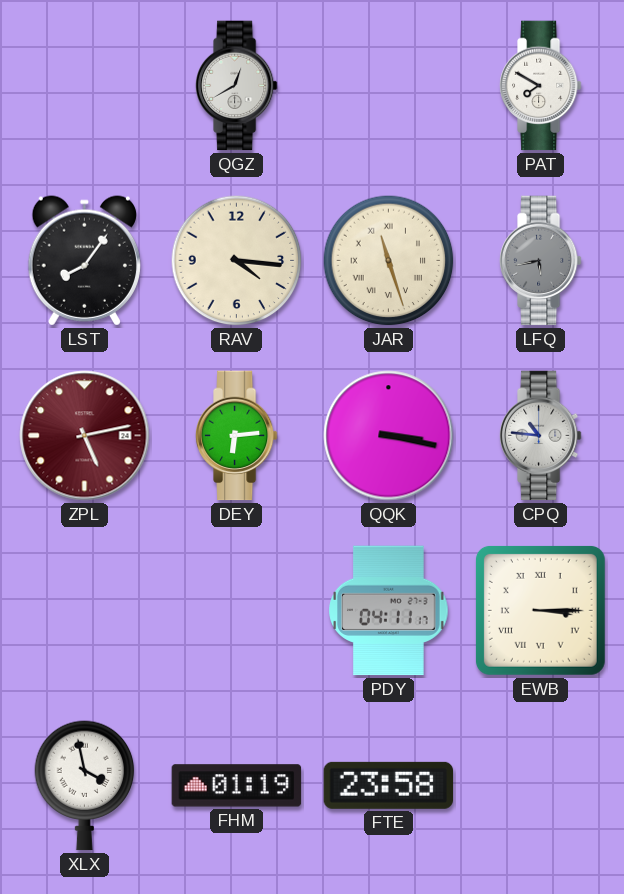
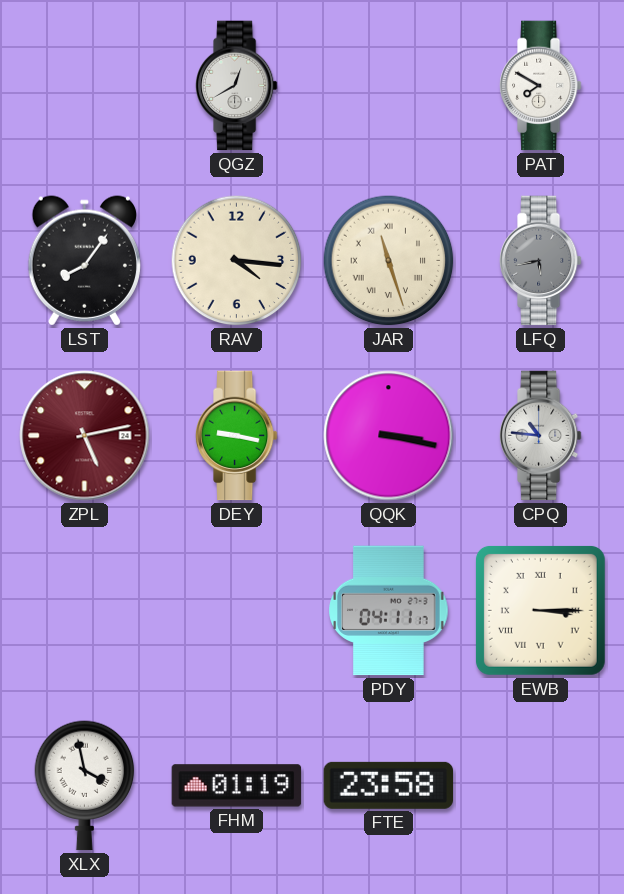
DEY: 6:14 -> 9:17 (236, 436)
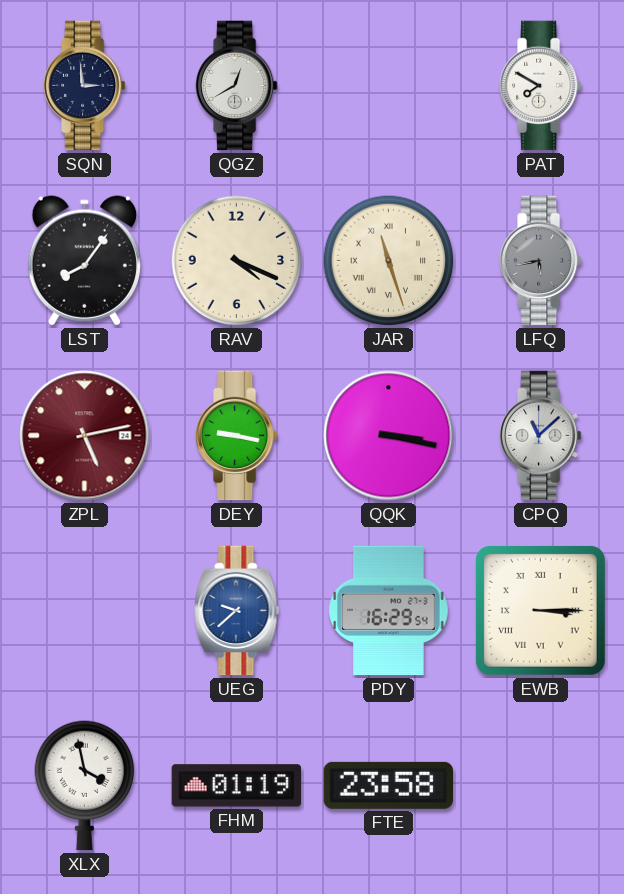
SQN: none -> 2:59 (84, 86)
RAV: 4:16 -> 4:19 (237, 261)
CPQ: 10:46 -> 11:08 (540, 436)
UEG: none -> 9:38 (237, 611)
PDY: 04:11 -> 16:29 (389, 611)
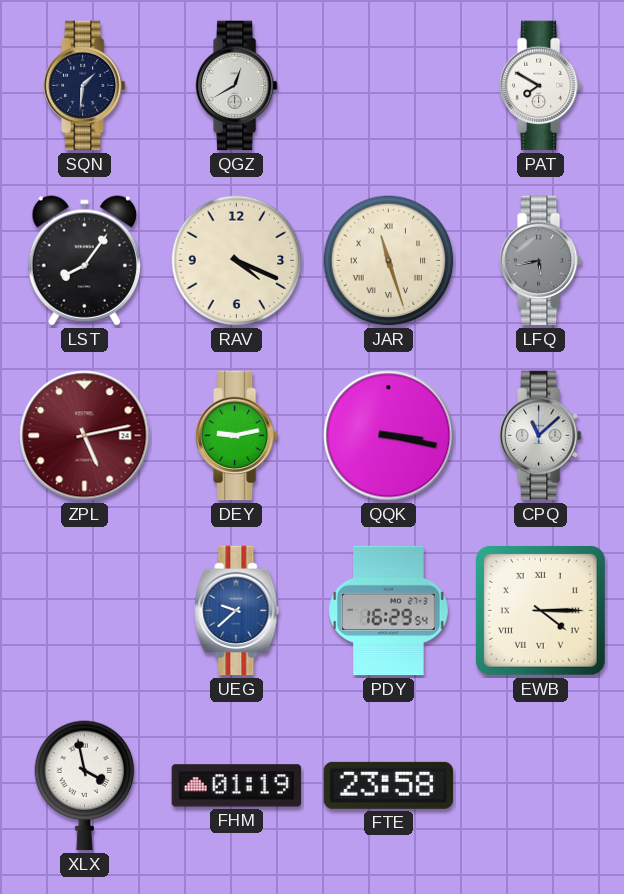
SQN: 2:59 -> 1:31 (84, 86)
DEY: 9:17 -> 9:13 (236, 436)
EWB: 3:15 -> 4:15 (540, 610)
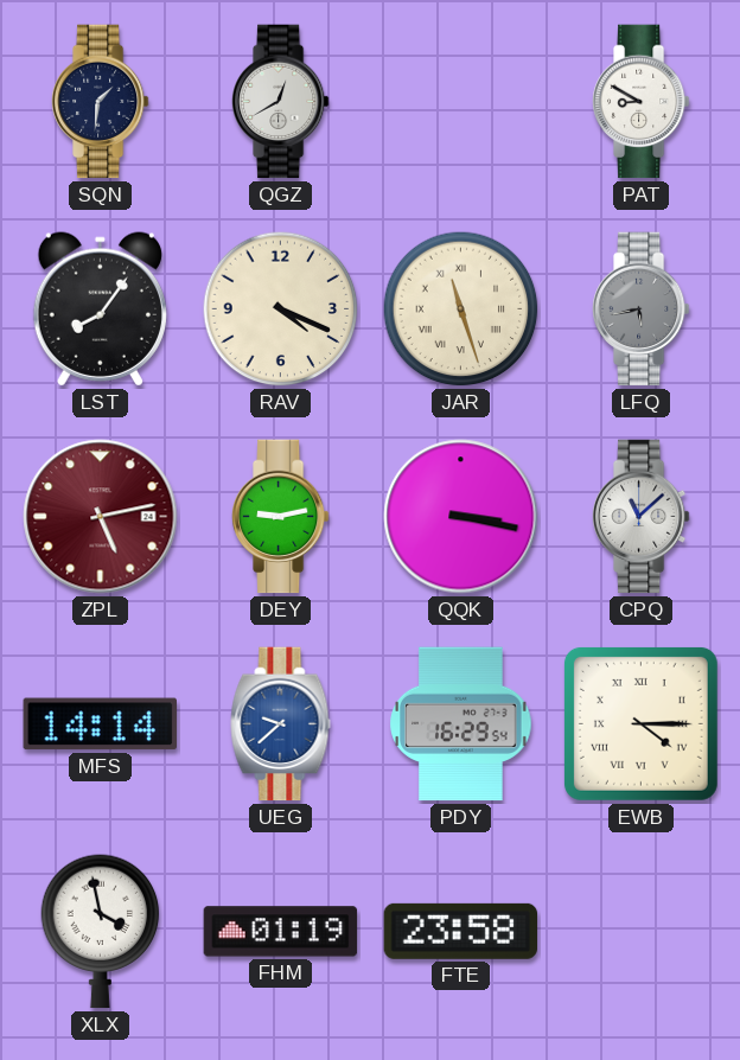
PAT: 7:50 -> 8:50 (640, 102)
MFS: none -> 14:14 (100, 724)
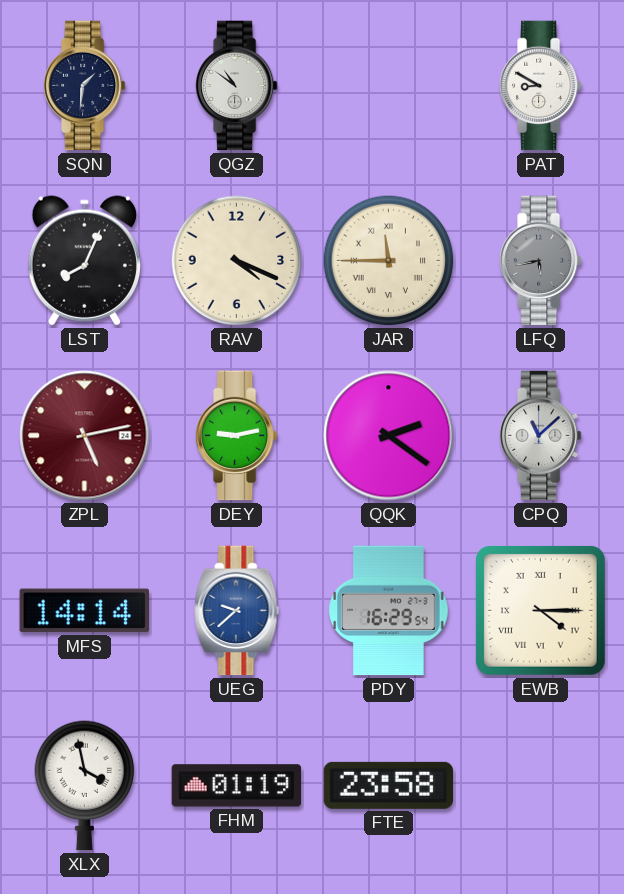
QGZ: 12:40 -> 10:51 (236, 86)
LST: 8:06 -> 8:04 (84, 261)
JAR: 11:27 -> 11:45 (389, 261)
QQK: 3:17 -> 2:21 (389, 436)
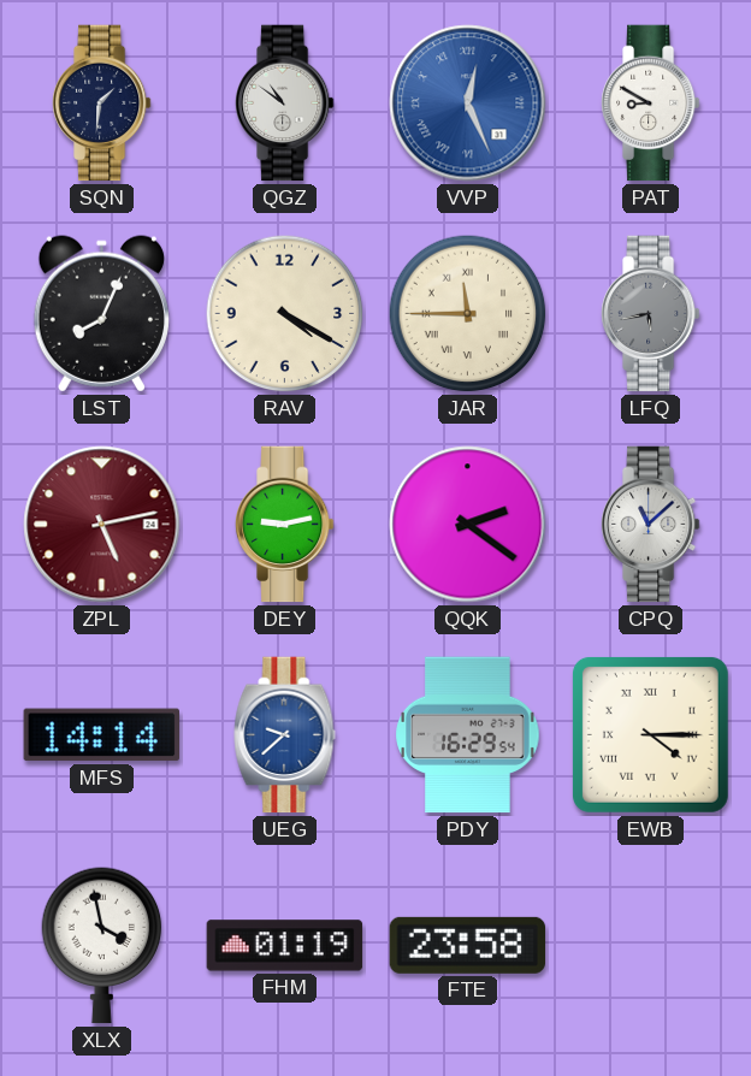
VVP: none -> 12:26 (468, 104)
RAV: 4:19 -> 4:20 (285, 314)
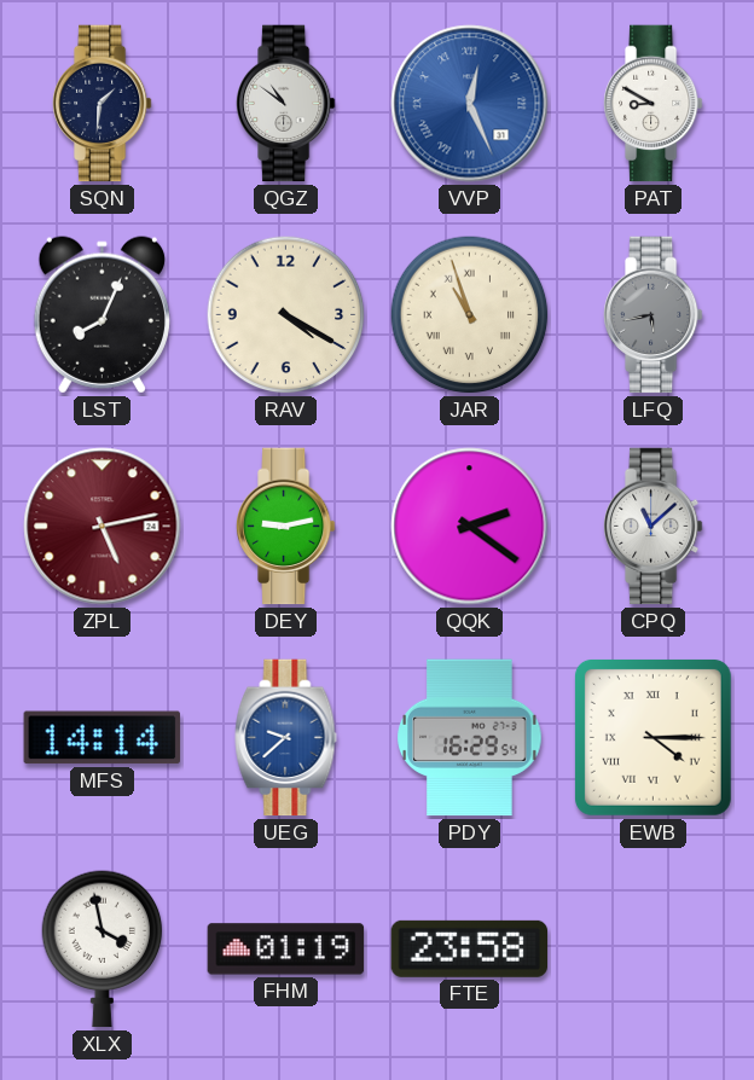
JAR: 11:45 -> 10:57 (470, 315)
